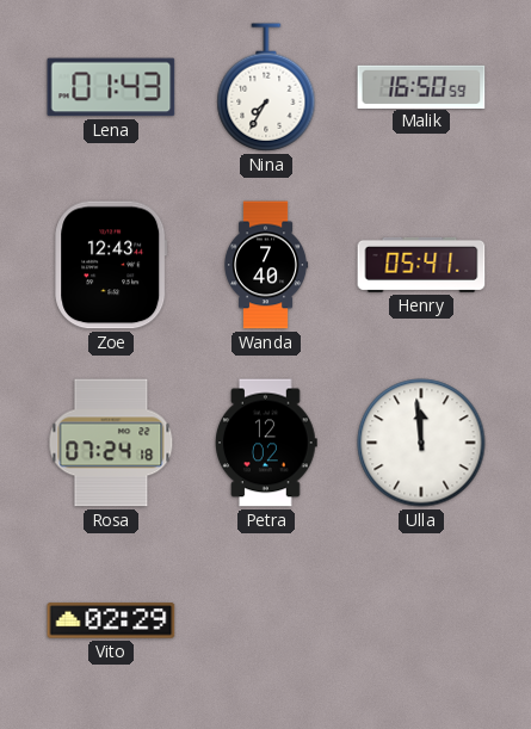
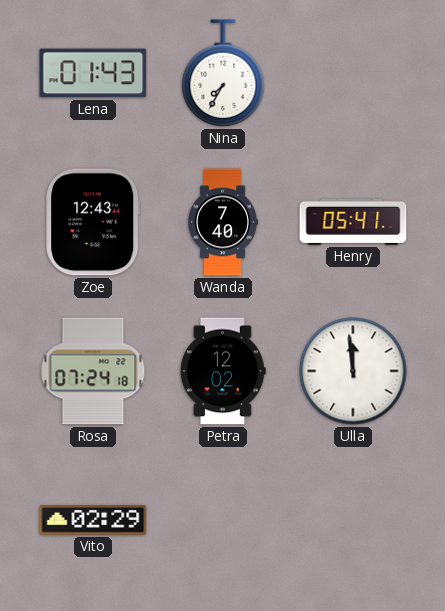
Malik: 16:50 -> none (421, 86)
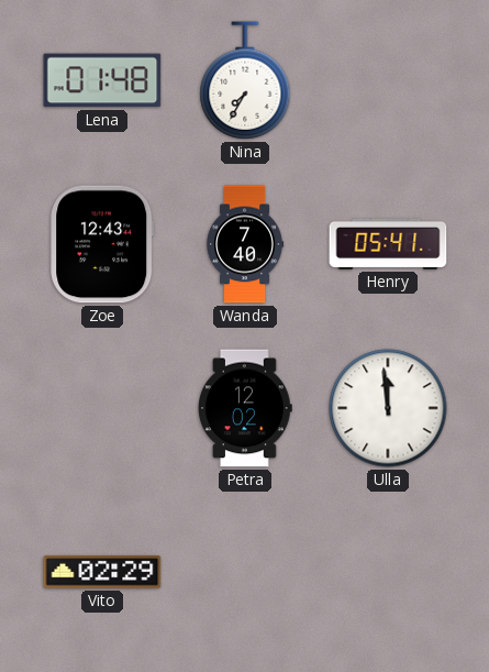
Lena: 01:43 -> 01:48 (102, 80)
Rosa: 07:24 -> none (93, 371)
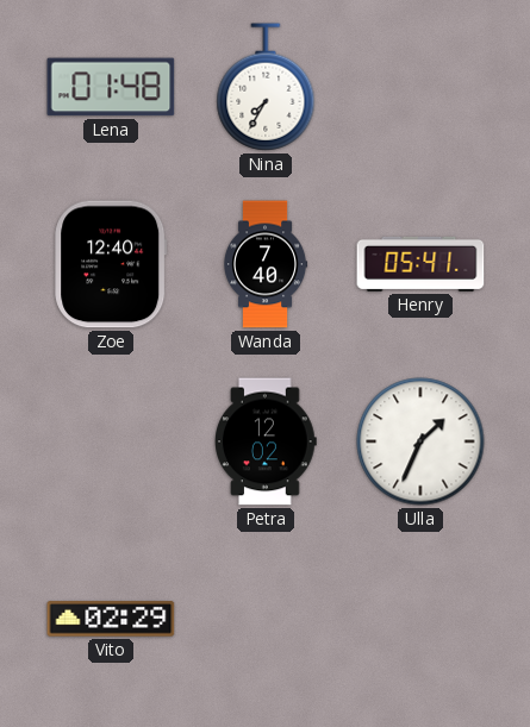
Zoe: 12:43 -> 12:40 (111, 264)
Ulla: 11:59 -> 1:34 (420, 441)
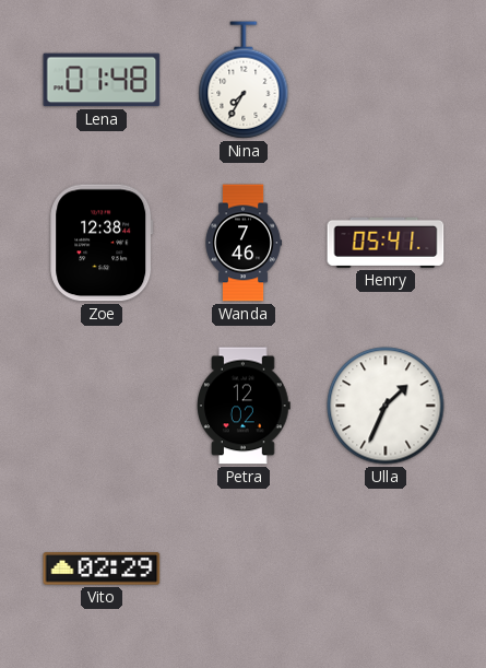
Zoe: 12:40 -> 12:38 (102, 243)
Wanda: 7:40 -> 7:46 (245, 243)
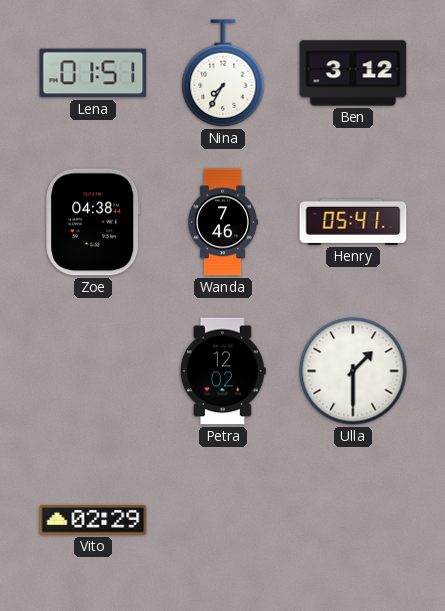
Lena: 01:48 -> 01:51 (93, 73)
Ben: none -> 3:12 (353, 73)
Zoe: 12:38 -> 04:38 (93, 222)
Ulla: 1:34 -> 1:30 (353, 371)
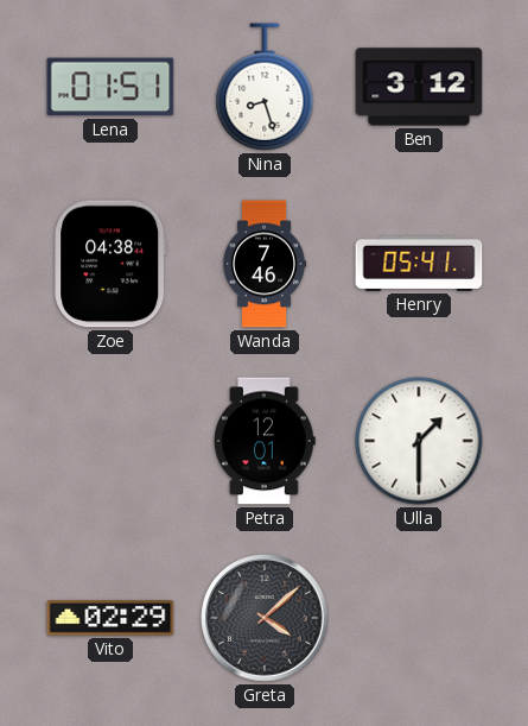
Nina: 7:35 -> 8:27 (265, 87)
Petra: 12:02 -> 12:01 (266, 441)
Greta: none -> 4:08 (265, 618)
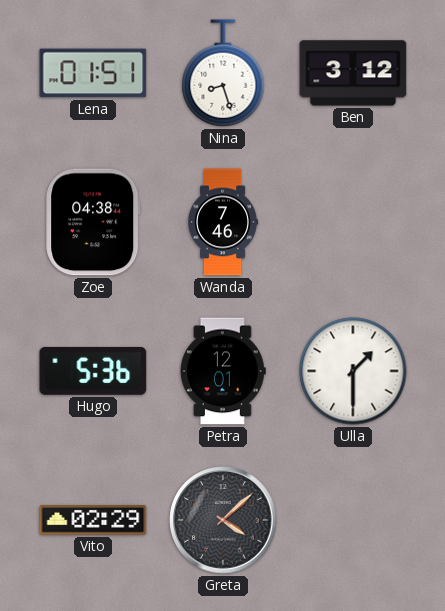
Henry: 05:41 -> none (419, 264)
Hugo: none -> 5:36 (93, 371)
